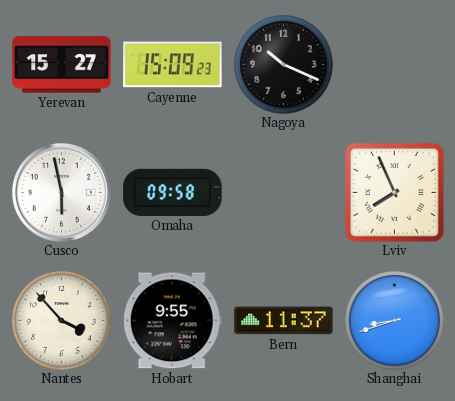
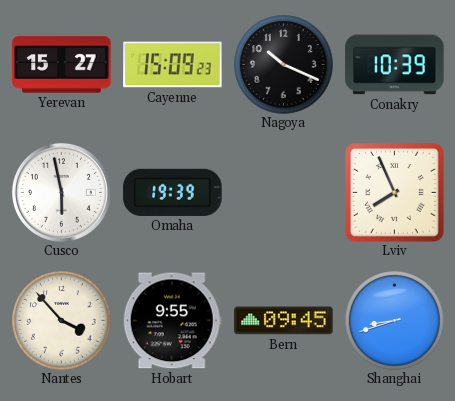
Conakry: none -> 10:39 (395, 65)
Omaha: 09:58 -> 19:39 (173, 192)
Bern: 11:37 -> 09:45 (284, 321)
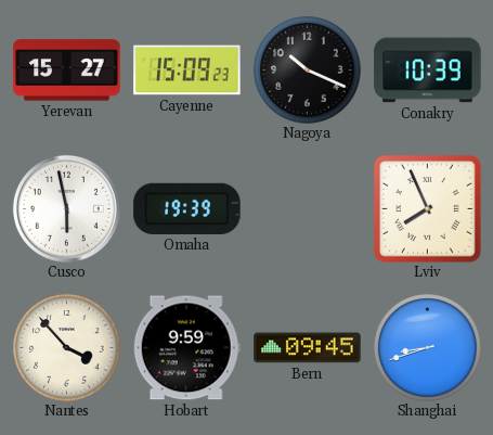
Hobart: 9:55 -> 9:59 (186, 348)
